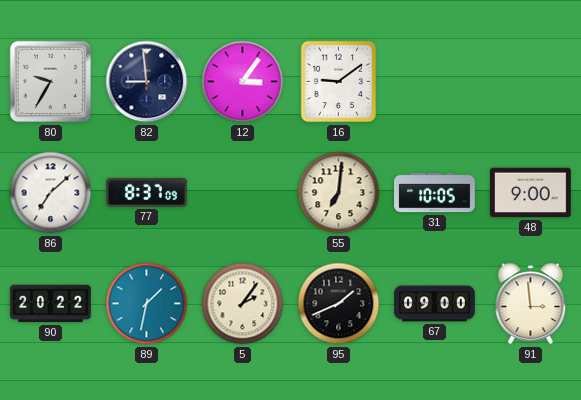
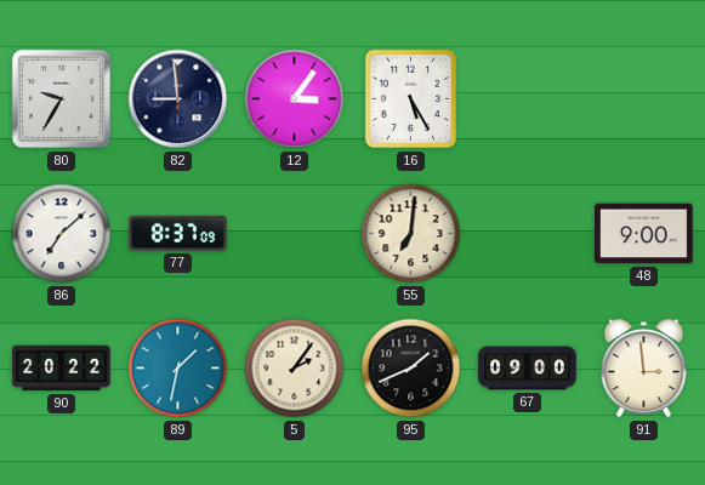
16: 9:09 -> 5:25 (411, 99)
31: 10:05 -> none (435, 193)
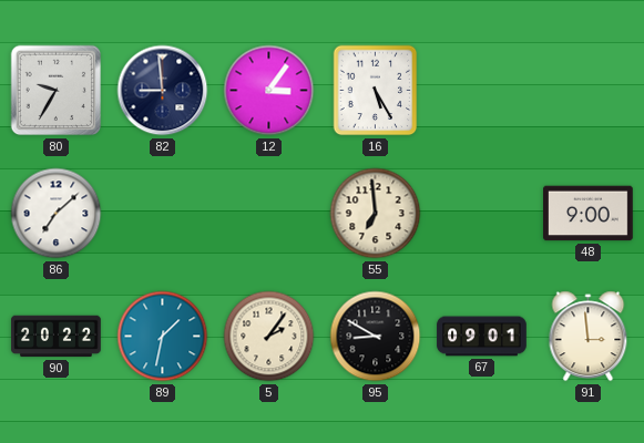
77: 8:37 -> none (178, 233)
55: 7:01 -> 6:59 (376, 214)
95: 1:41 -> 8:50 (376, 337)
67: 09:00 -> 09:01 (482, 337)
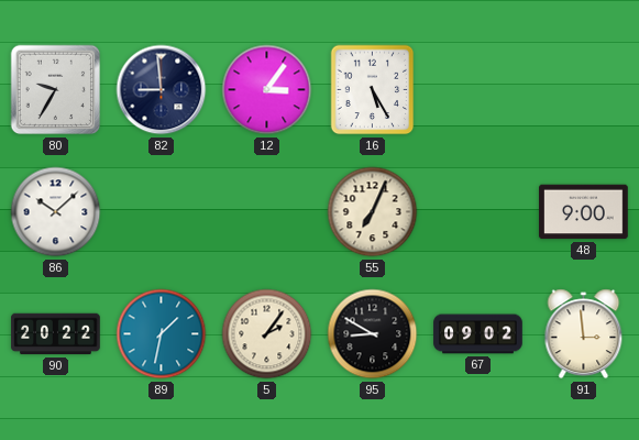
86: 7:08 -> 10:08 (56, 212)
55: 6:59 -> 7:04 (373, 212)
67: 09:01 -> 09:02 (478, 334)
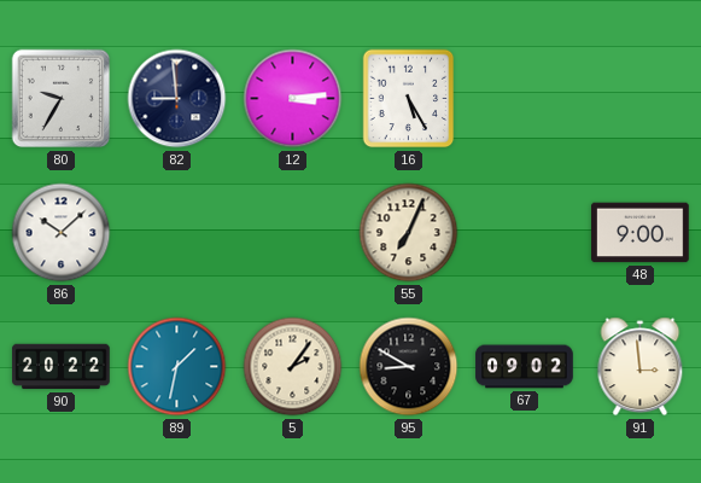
12: 3:06 -> 3:14 (293, 99)
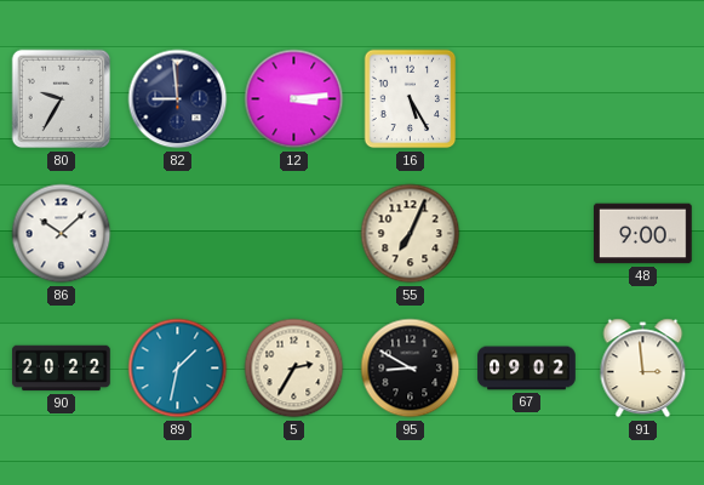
5: 2:06 -> 2:35 (294, 369)
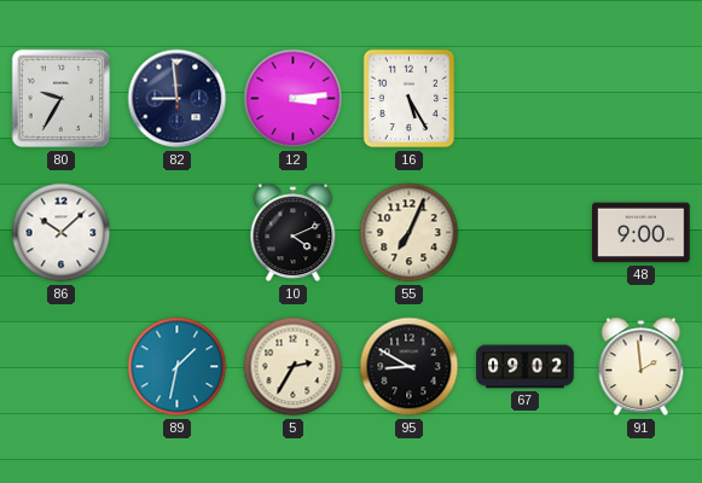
10: none -> 4:11 (294, 233)
90: 20:22 -> none (62, 369)
91: 2:59 -> 1:59 (642, 367)
